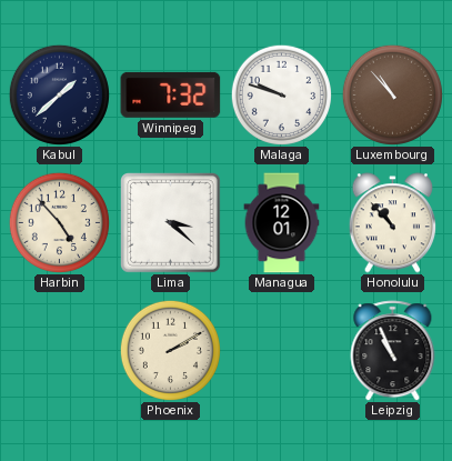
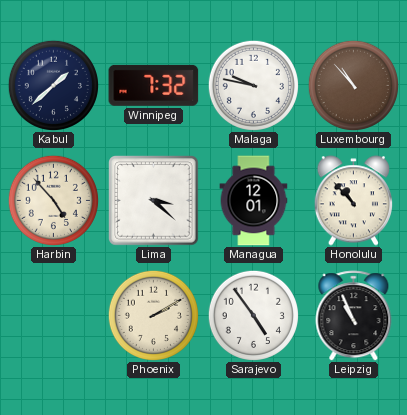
Malaga: 9:48 -> 9:47 (253, 85)
Sarajevo: none -> 4:54 (253, 315)
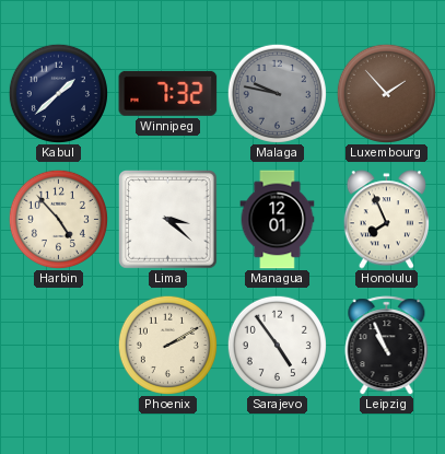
Malaga dial: white -> grey (277, 93)
Luxembourg: 10:53 -> 1:53 (386, 93)
Honolulu: 10:53 -> 7:56 (386, 220)
